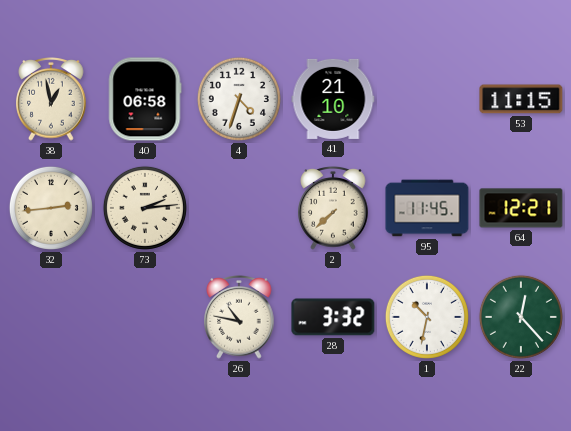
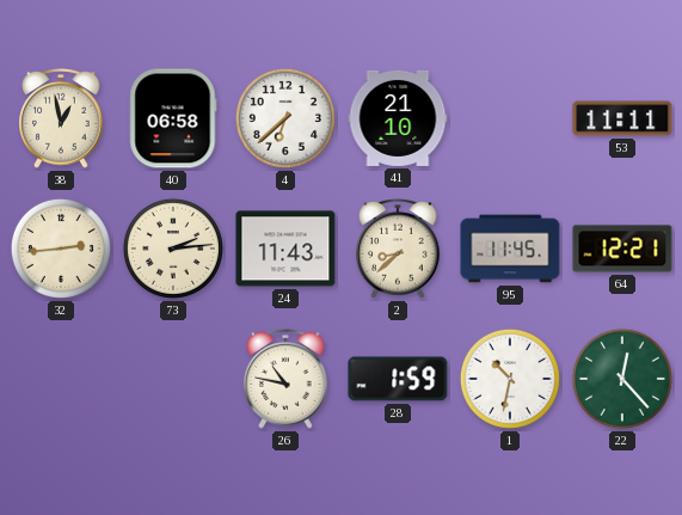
4: 4:33 -> 6:38 (285, 118)
53: 11:15 -> 11:11 (622, 118)
24: none -> 11:43 (285, 249)
2: 7:38 -> 8:38 (398, 250)
28: 3:32 -> 1:59 (398, 379)
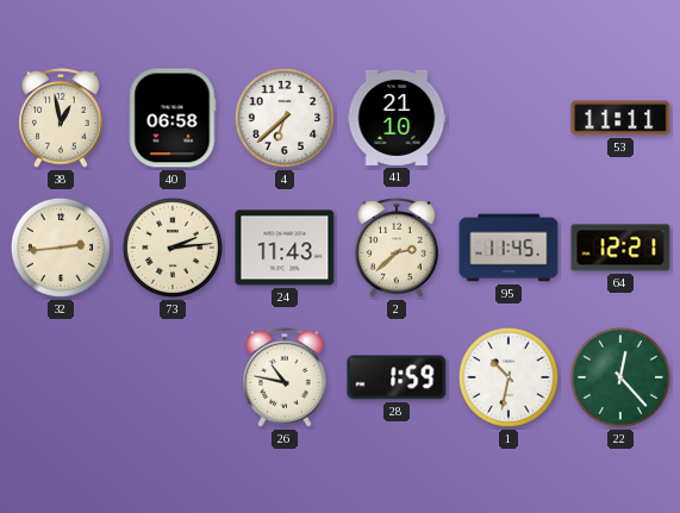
2: 8:38 -> 2:38 (397, 249)
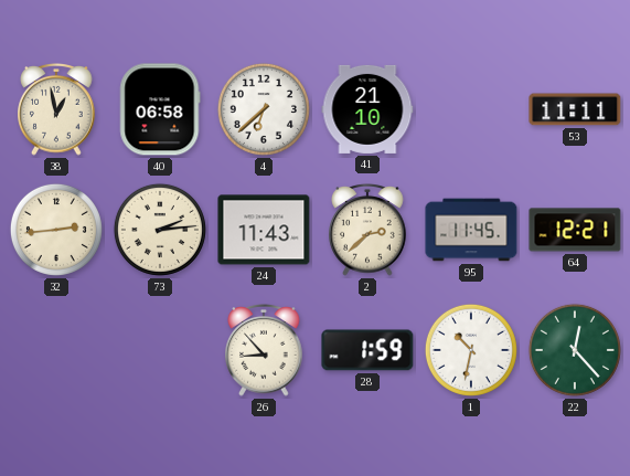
26: 10:47 -> 8:53 (264, 351)
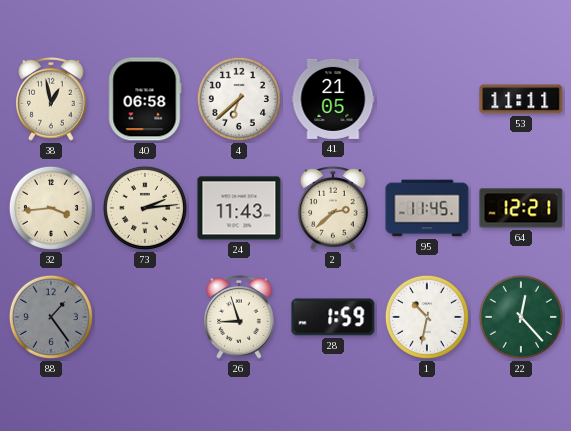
41: 21:10 -> 21:05 (333, 99)
32: 2:44 -> 3:44 (51, 208)
88: none -> 1:24 (51, 317)
26: 8:53 -> 8:57 (239, 318)
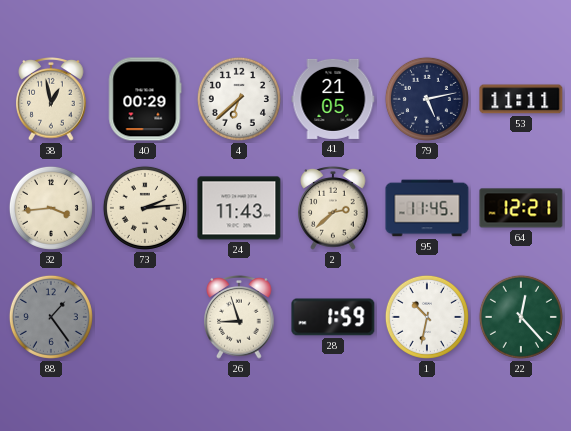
40: 06:58 -> 00:29 (145, 99)
79: none -> 5:13 (427, 99)
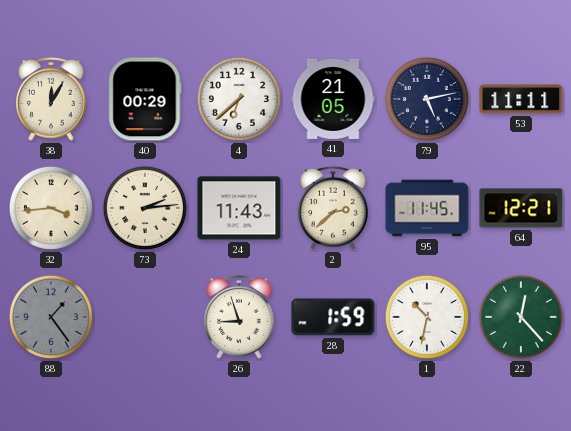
38: 12:58 -> 12:05 (51, 100)
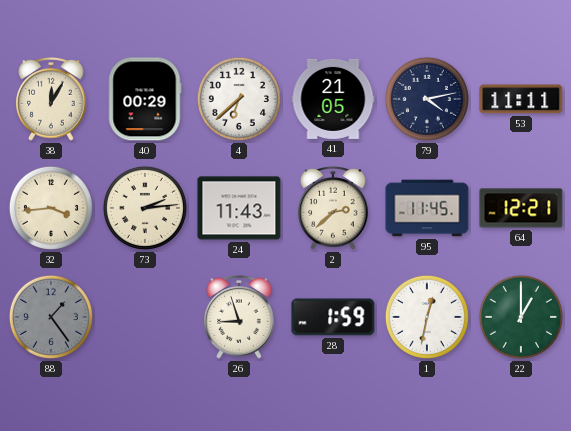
79: 5:13 -> 4:13 (427, 99)
1: 10:32 -> 12:32 (427, 317)
22: 12:23 -> 1:00 (521, 317)
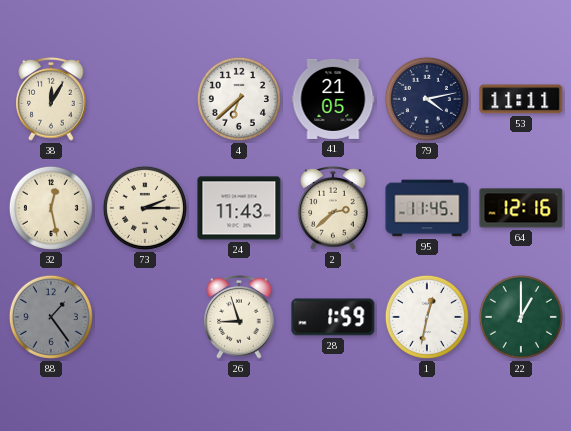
40: 00:29 -> none (145, 99)
32: 3:44 -> 12:28 (51, 208)
73: 2:14 -> 2:15 (145, 208)
64: 12:21 -> 12:16 (521, 208)
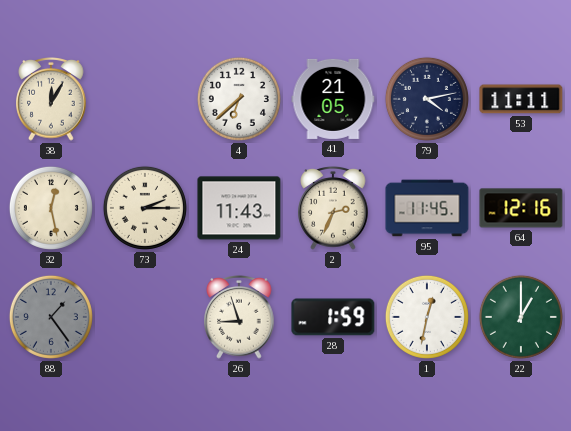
2: 2:38 -> 2:34 (333, 209)
